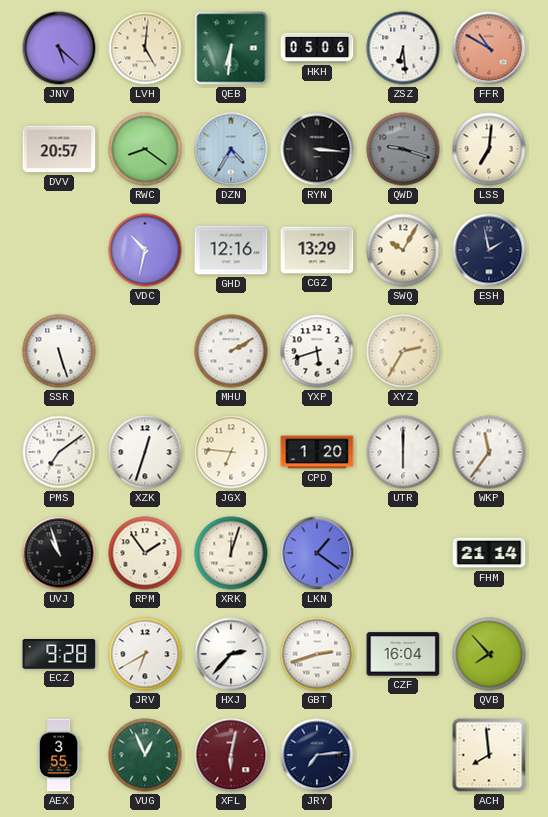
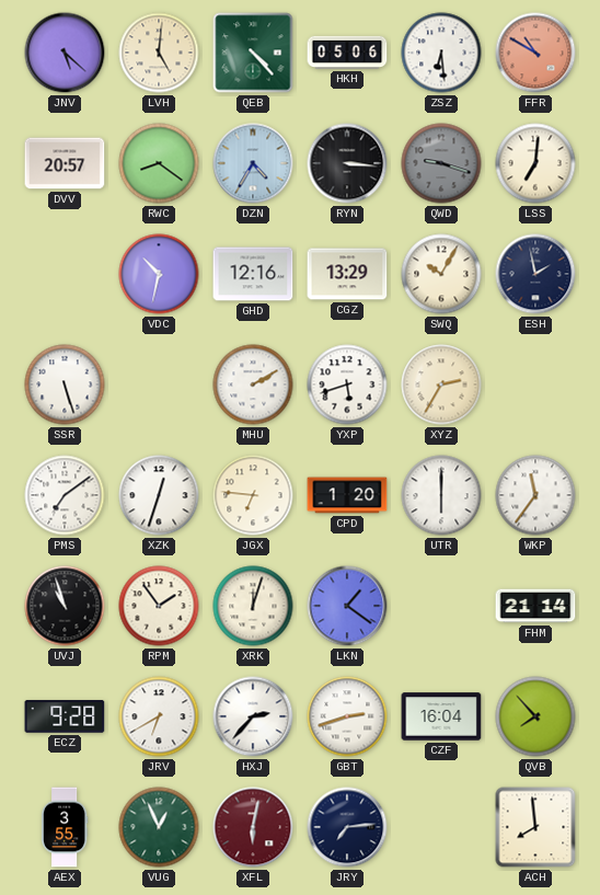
QEB: 6:31 -> 4:23 (253, 53)
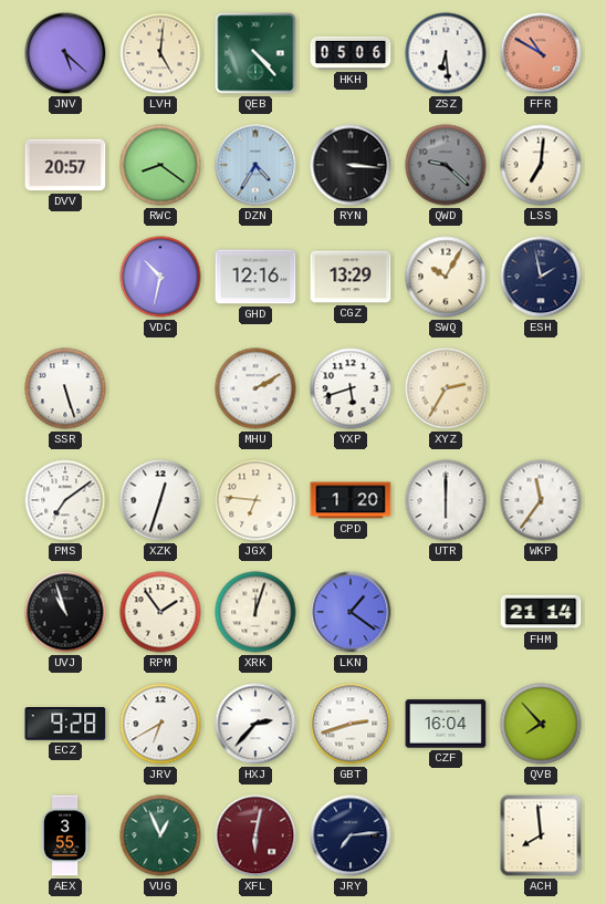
QWD: 9:18 -> 9:22 (446, 165)
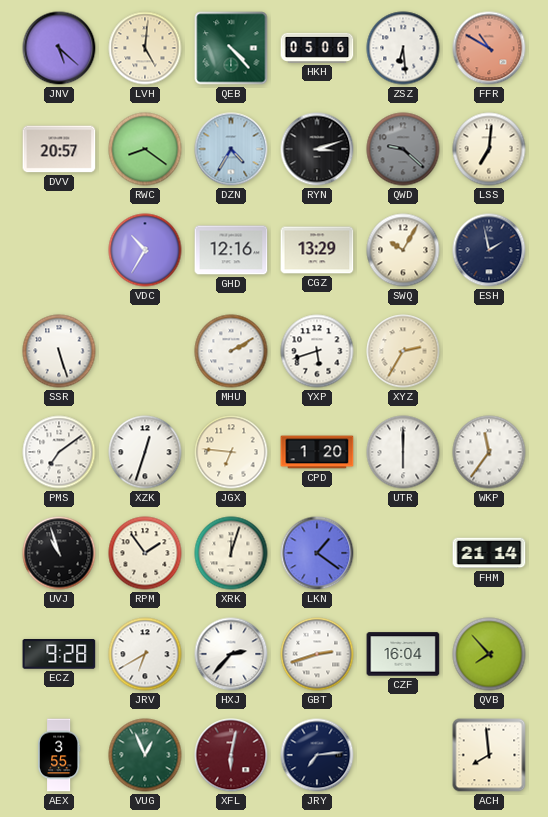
RYN: 3:16 -> 3:12 (317, 149)
VDC: 10:32 -> 10:35 (145, 250)
